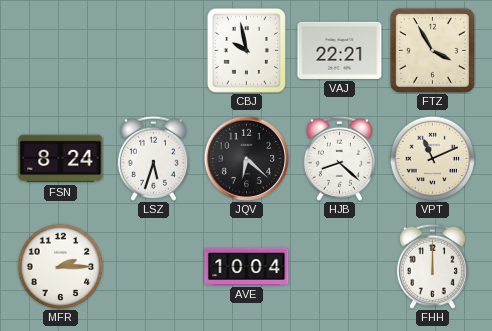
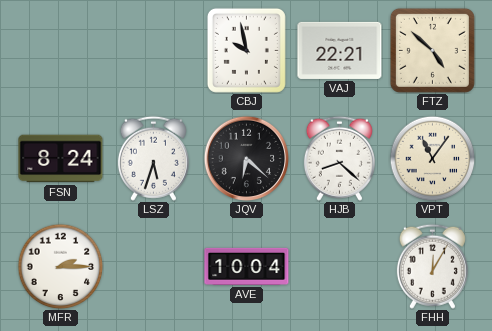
FTZ: 3:55 -> 4:52 (432, 50)
VPT: 11:11 -> 11:06 (432, 158)
FHH: 12:00 -> 12:05 (432, 266)
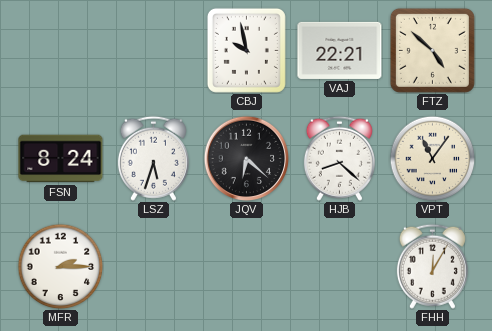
AVE: 10:04 -> none (247, 266)
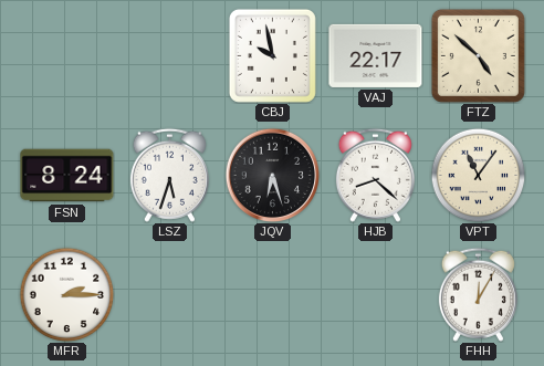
VAJ: 22:21 -> 22:17 (376, 55)
JQV: 6:22 -> 6:27 (272, 175)
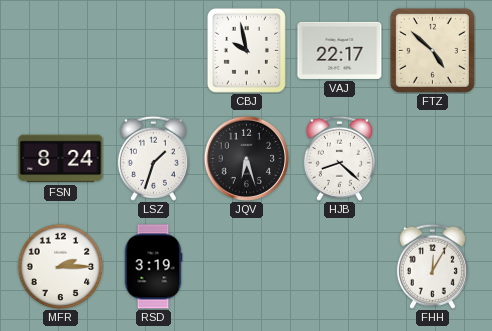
LSZ: 5:33 -> 1:33 (153, 158)
VPT: 11:06 -> none (478, 175)
RSD: none -> 3:19 (153, 267)
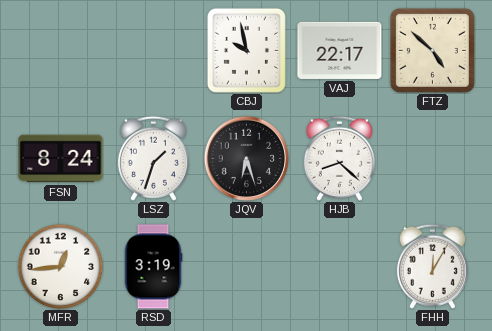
MFR: 2:15 -> 12:44 (60, 266)
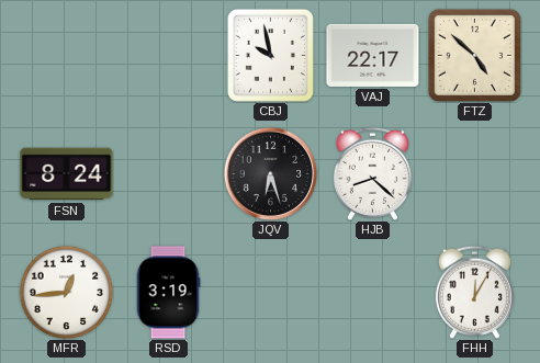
LSZ: 1:33 -> none (153, 158)
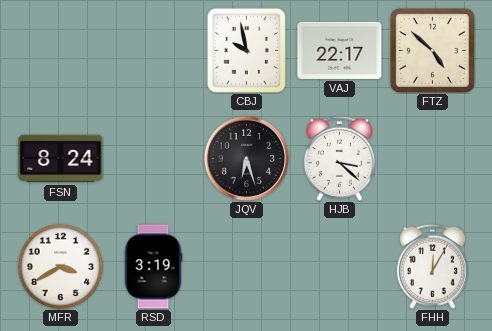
HJB: 8:22 -> 3:22 (339, 158)
MFR: 12:44 -> 3:40 (60, 266)
